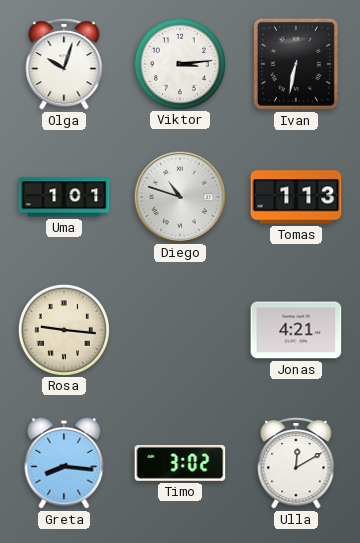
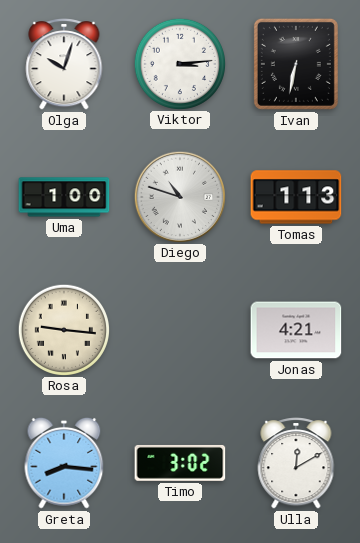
Uma: 1:01 -> 1:00 (64, 197)
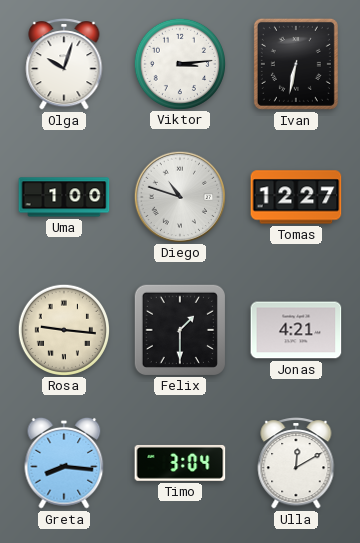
Tomas: 1:13 -> 12:27 (296, 197)
Felix: none -> 1:30 (179, 329)
Timo: 3:02 -> 3:04 (180, 463)
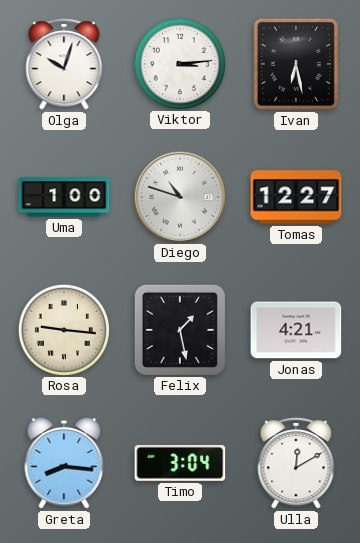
Ivan: 6:32 -> 6:28 (296, 64)
Felix: 1:30 -> 1:28 (179, 329)
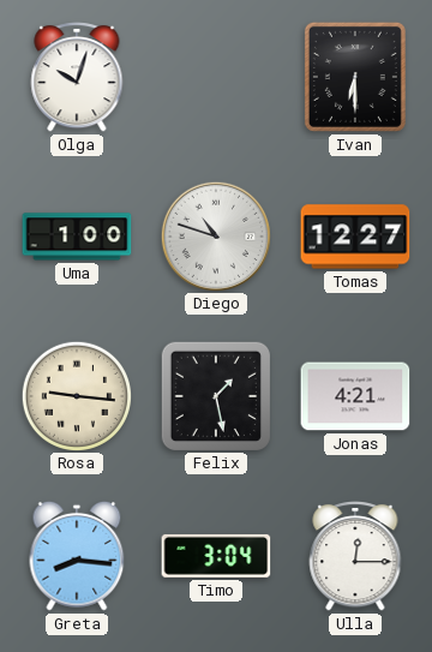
Viktor: 3:14 -> none (179, 63)
Ivan: 6:28 -> 6:30 (355, 77)
Ulla: 12:10 -> 12:15 (355, 557)
